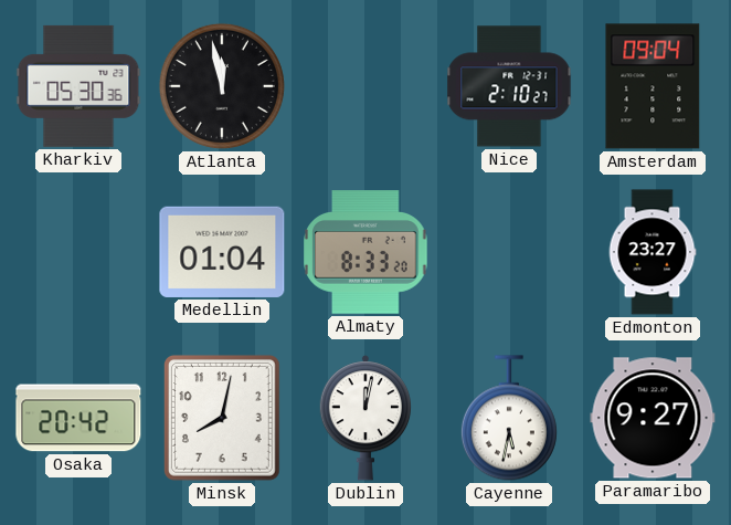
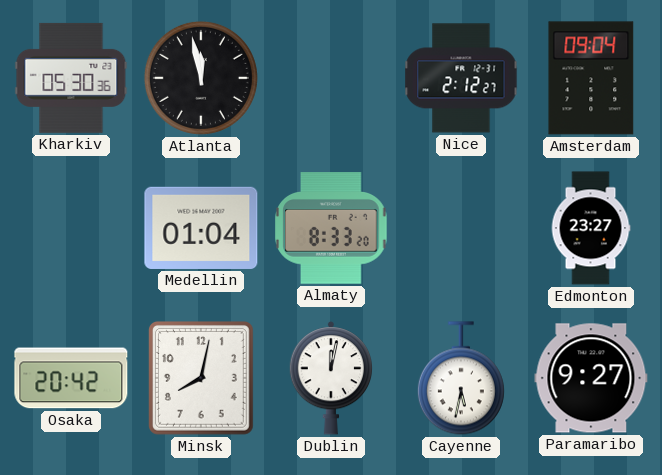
Nice: 2:10 -> 2:12 (461, 78)
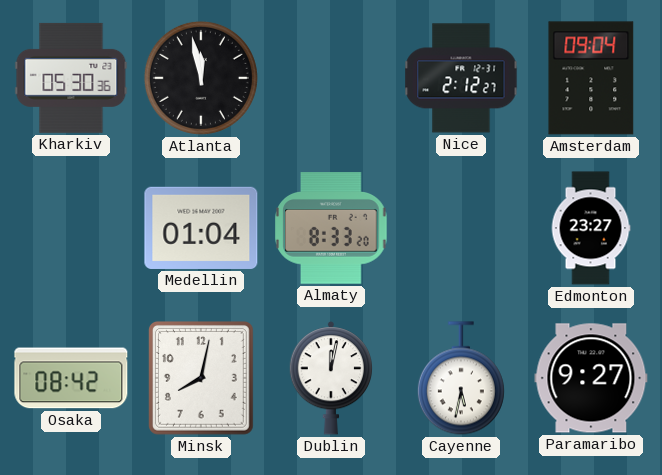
Osaka: 20:42 -> 08:42 (71, 378)
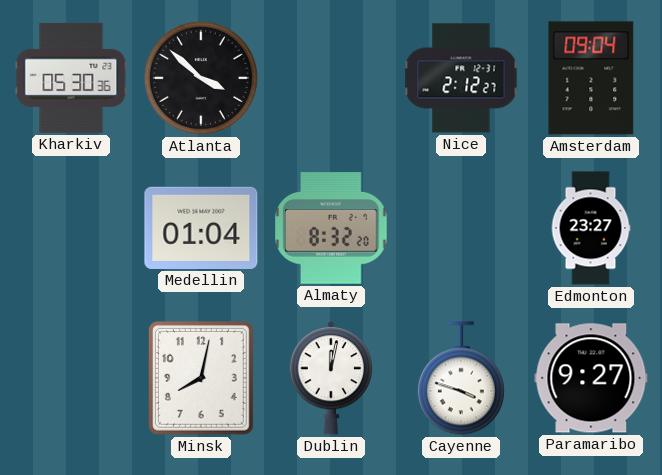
Atlanta: 11:58 -> 3:52 (201, 78)
Almaty: 8:33 -> 8:32 (331, 228)
Osaka: 08:42 -> none (71, 378)
Cayenne: 5:32 -> 3:48 (461, 378)
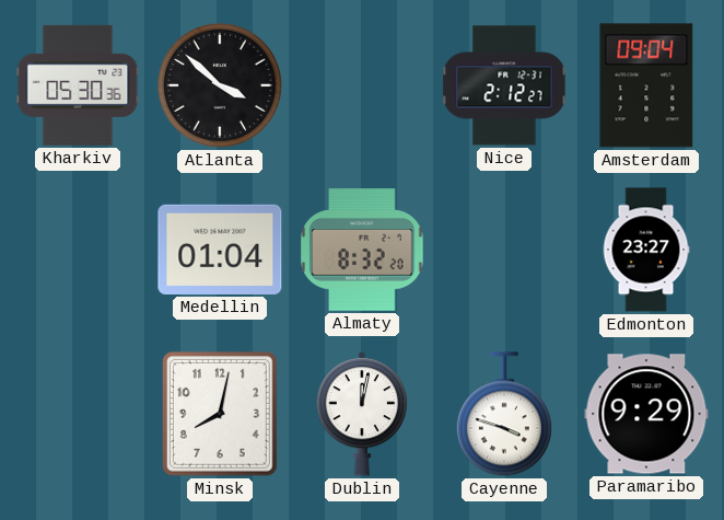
Paramaribo: 9:27 -> 9:29 (646, 414)
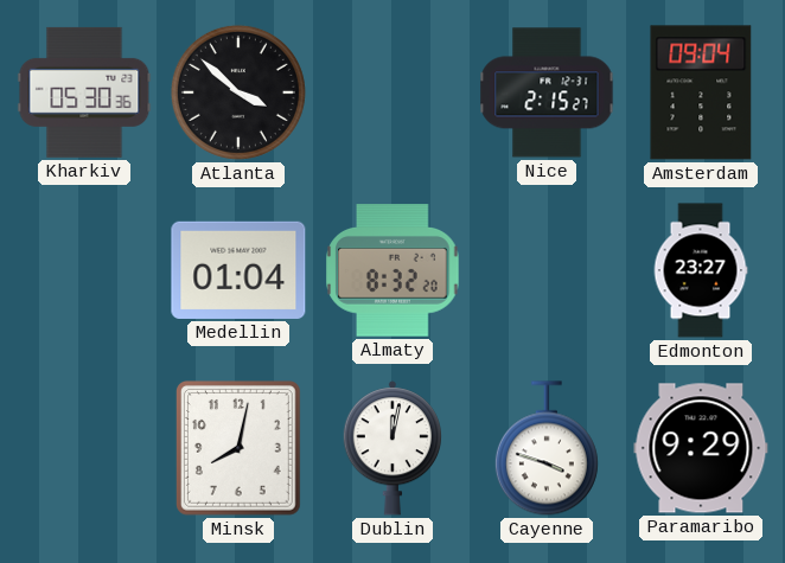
Nice: 2:12 -> 2:15 (547, 92)
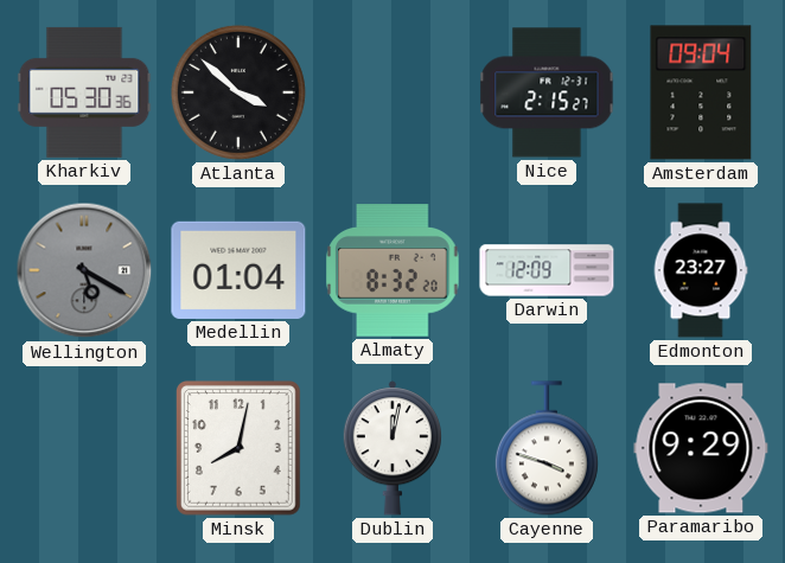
Wellington: none -> 5:20 (84, 270)
Darwin: none -> 12:09 (547, 270)
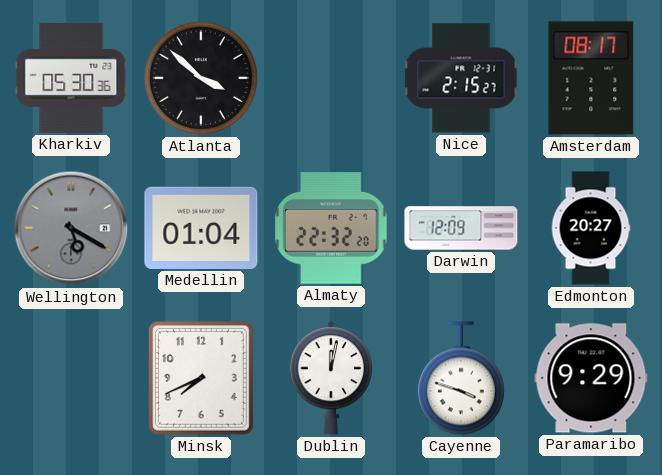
Amsterdam: 09:04 -> 08:17 (591, 78)
Almaty: 8:32 -> 22:32 (331, 228)
Edmonton: 23:27 -> 20:27 (591, 228)
Minsk: 8:02 -> 7:41 (201, 378)
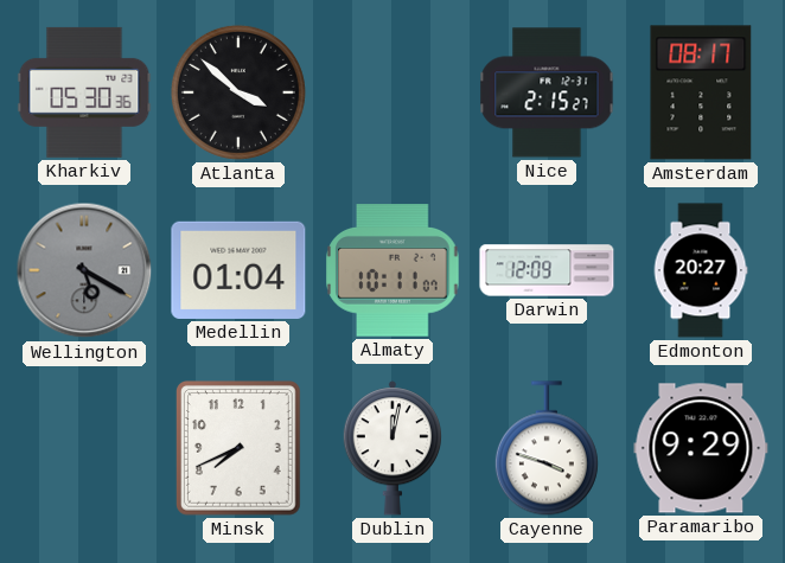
Almaty: 22:32 -> 10:11 (392, 270)
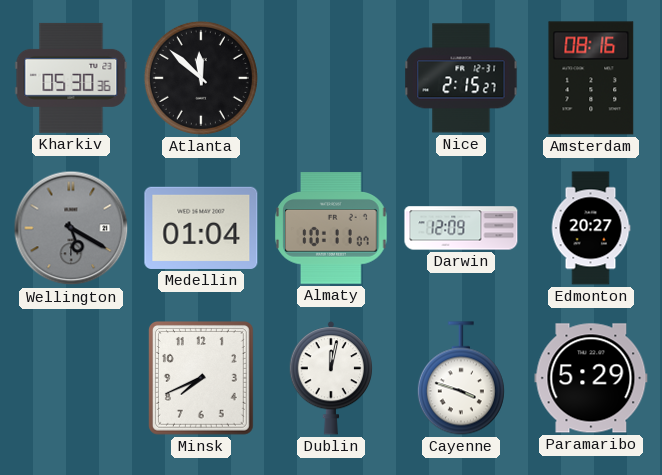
Atlanta: 3:52 -> 11:52 (201, 78)
Amsterdam: 08:17 -> 08:16 (591, 78)
Paramaribo: 9:29 -> 5:29 (591, 378)
